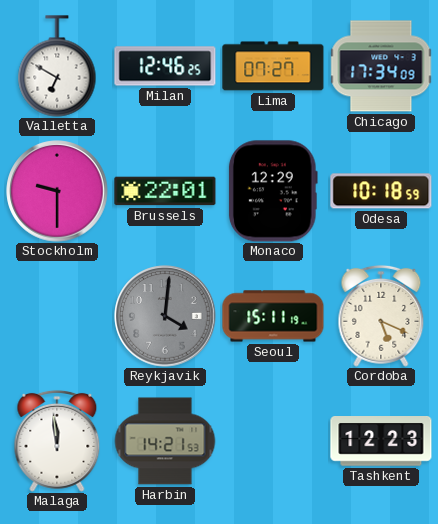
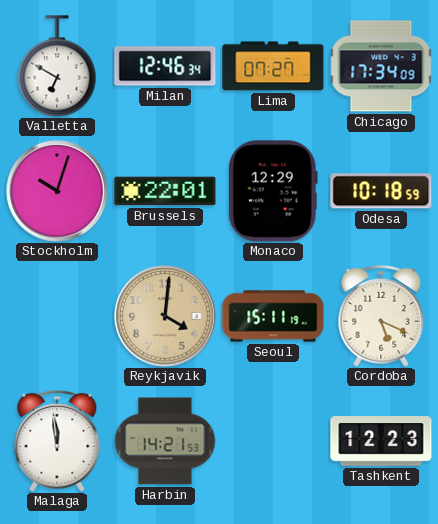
Milan: 12:46:25 -> 12:46:34 (165, 66)
Stockholm: 9:30 -> 10:03 (57, 191)
Reykjavik dial: grey -> champagne (165, 316)
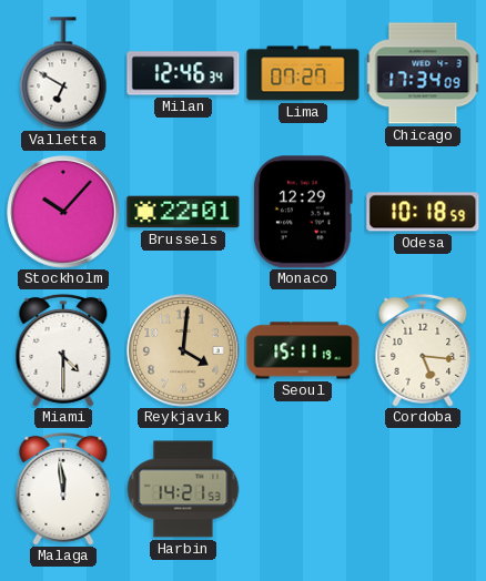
Stockholm: 10:03 -> 10:07 (63, 212)
Miami: none -> 4:30 (63, 350)
Cordoba: 5:19 -> 5:16 (423, 350)
Tashkent: 12:23 -> none (381, 441)
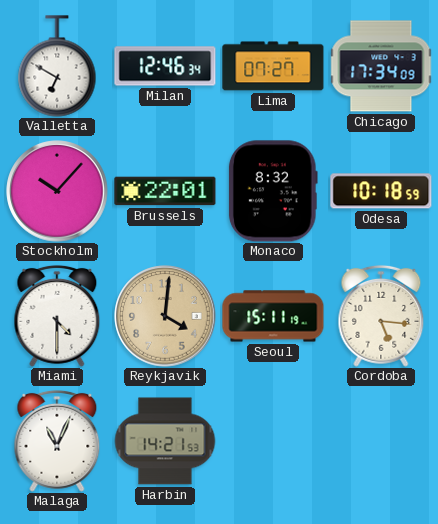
Monaco: 12:29 -> 8:32 (273, 191)
Malaga: 11:59 -> 11:04 (57, 441)
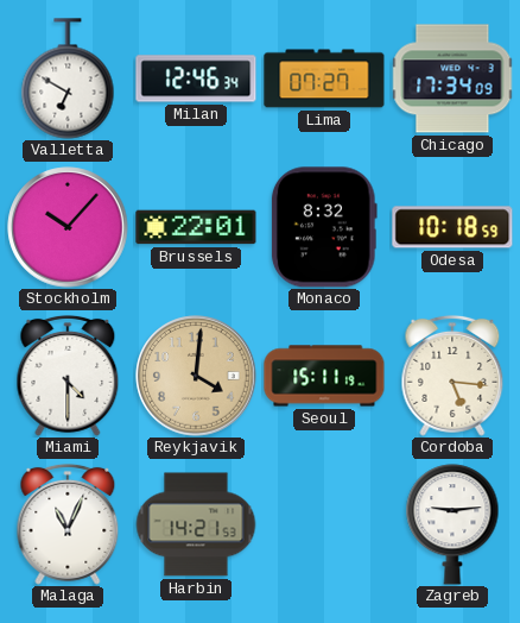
Zagreb: none -> 9:14 (452, 524)
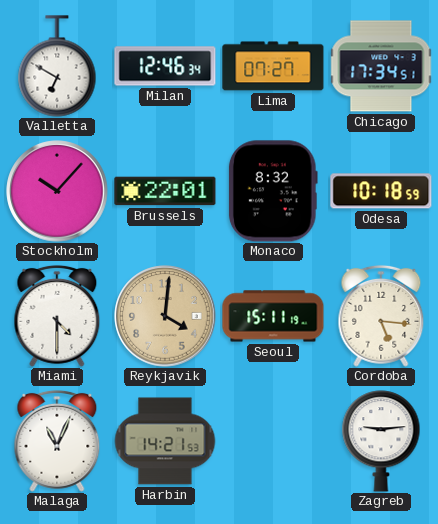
Chicago: 17:34:09 -> 17:34:51 (381, 66)
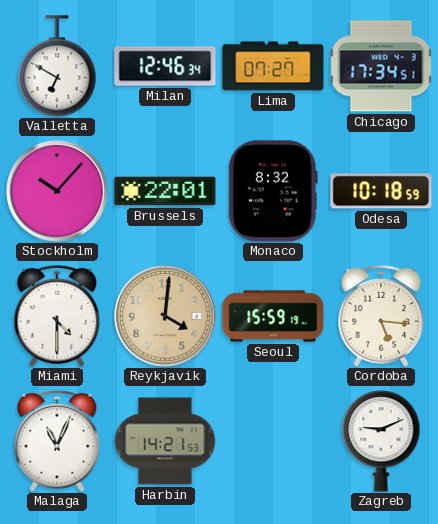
Seoul: 15:11 -> 15:59 (273, 316)
Zagreb: 9:14 -> 9:11 (381, 441)
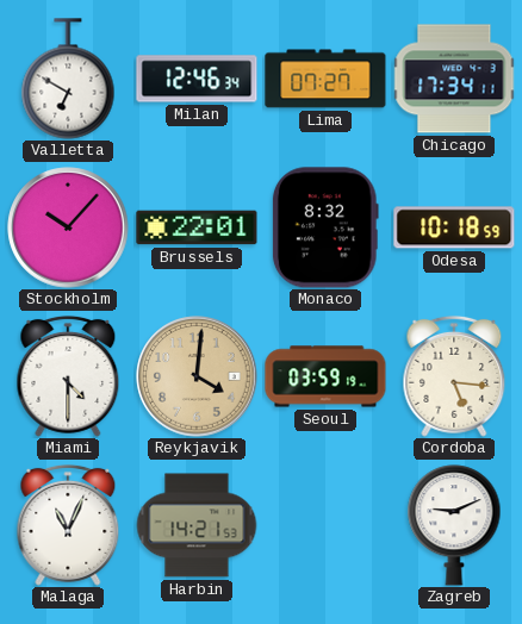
Chicago: 17:34:51 -> 17:34:11 (454, 79)
Seoul: 15:59 -> 03:59 (325, 376)
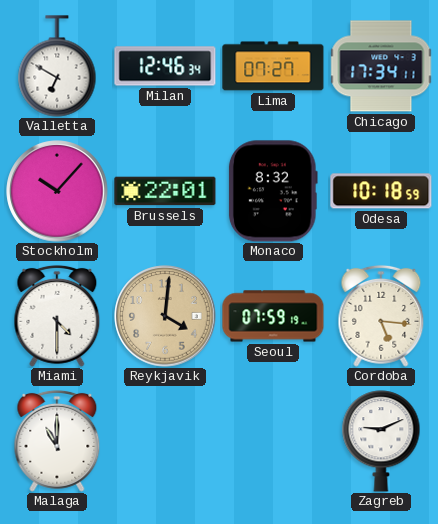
Seoul: 03:59 -> 07:59 (273, 316)
Malaga: 11:04 -> 11:00 (57, 441)
Harbin: 14:21 -> none (197, 525)
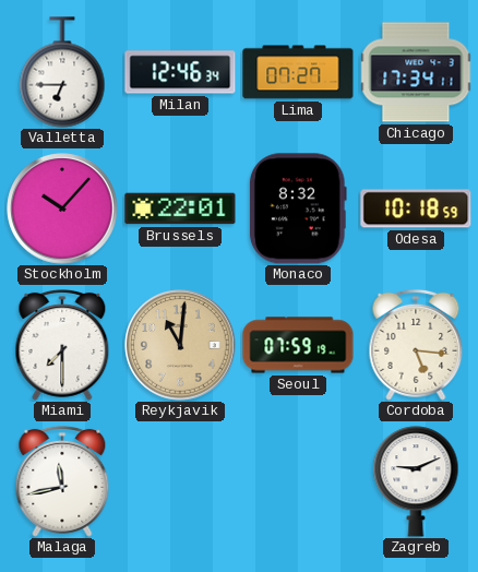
Valletta: 6:50 -> 6:45 (62, 72)
Miami: 4:30 -> 7:30 (62, 345)
Reykjavik: 4:01 -> 11:01 (180, 345)
Malaga: 11:00 -> 11:43 (62, 481)
